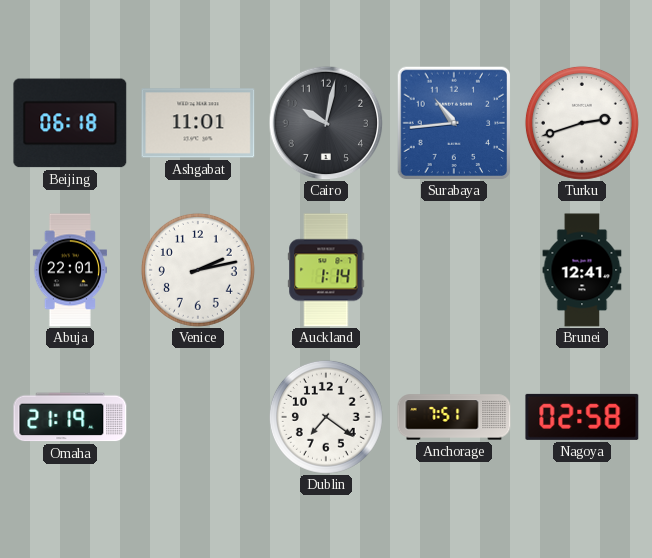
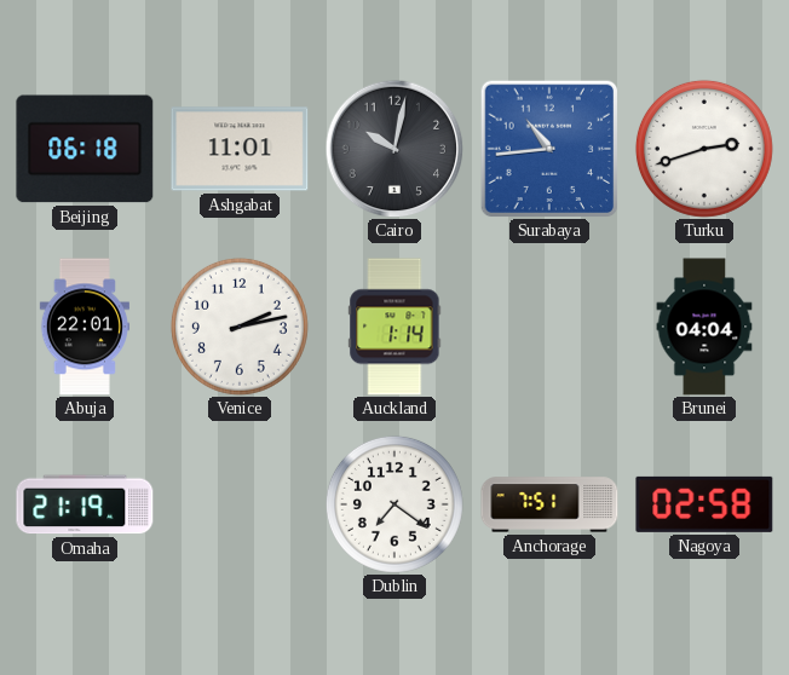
Brunei: 12:41 -> 04:04 (704, 327)
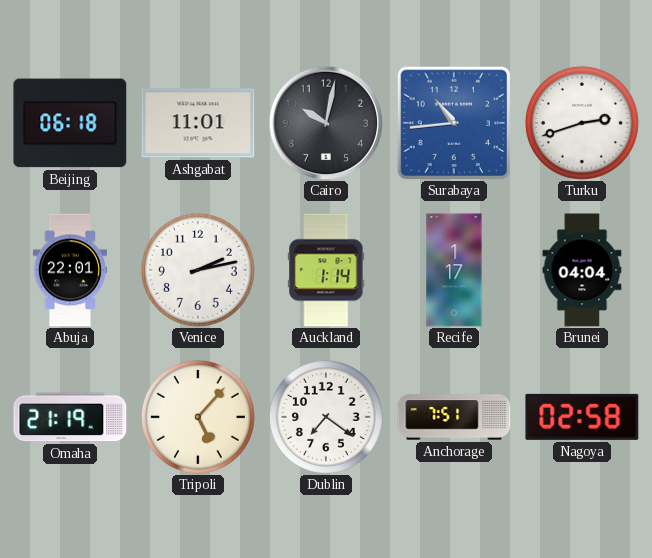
Recife: none -> 1:17 (454, 270)
Tripoli: none -> 5:07 (198, 417)
